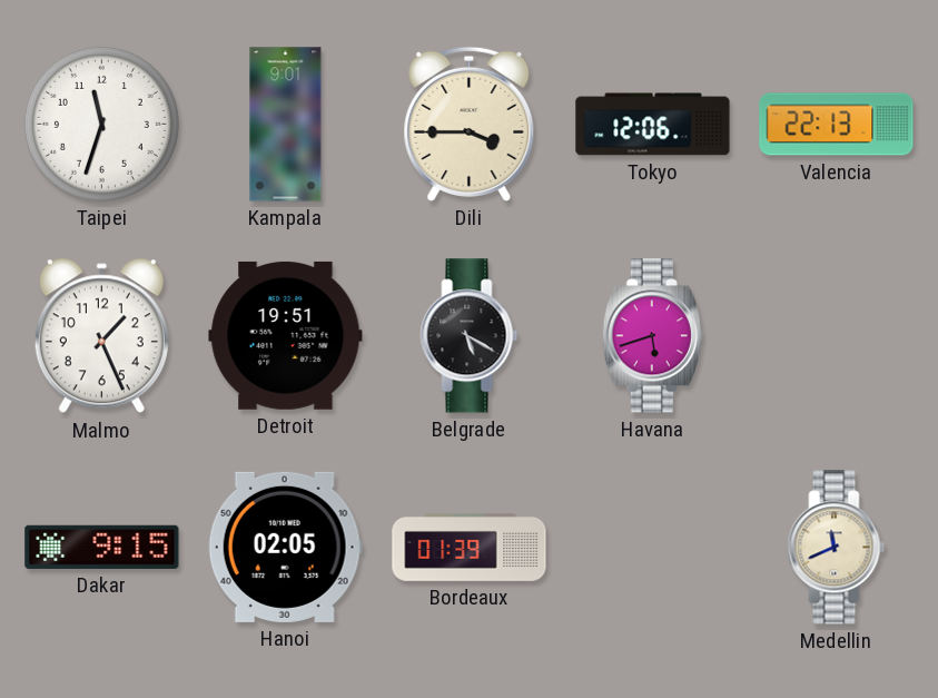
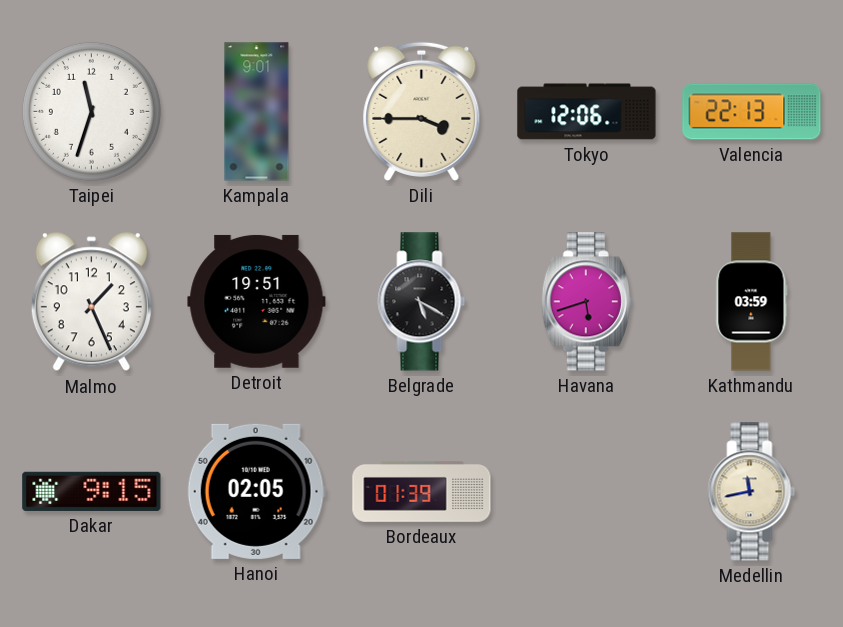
Kathmandu: none -> 03:59 (752, 302)
Medellin: 11:41 -> 11:43 (752, 492)
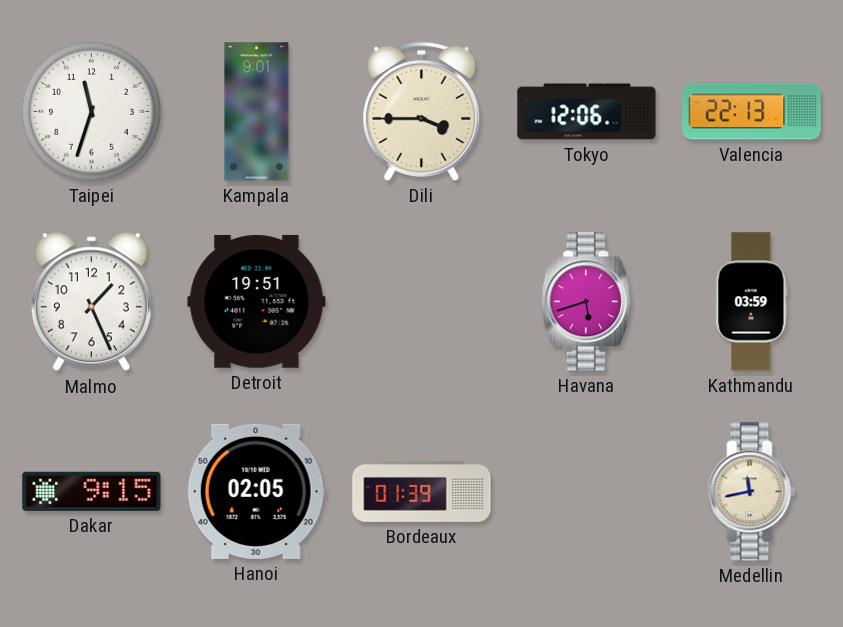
Belgrade: 5:20 -> none (422, 302)
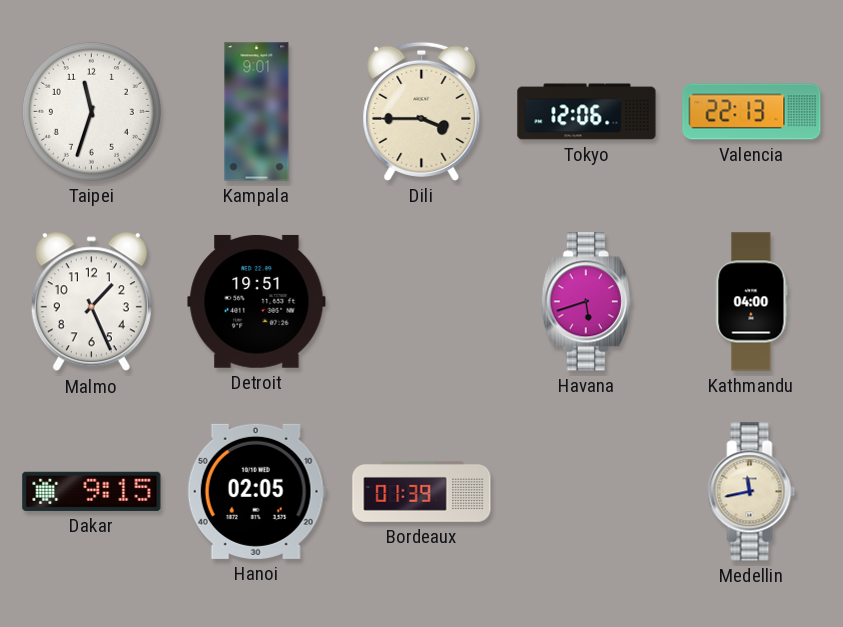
Kathmandu: 03:59 -> 04:00 (752, 302)
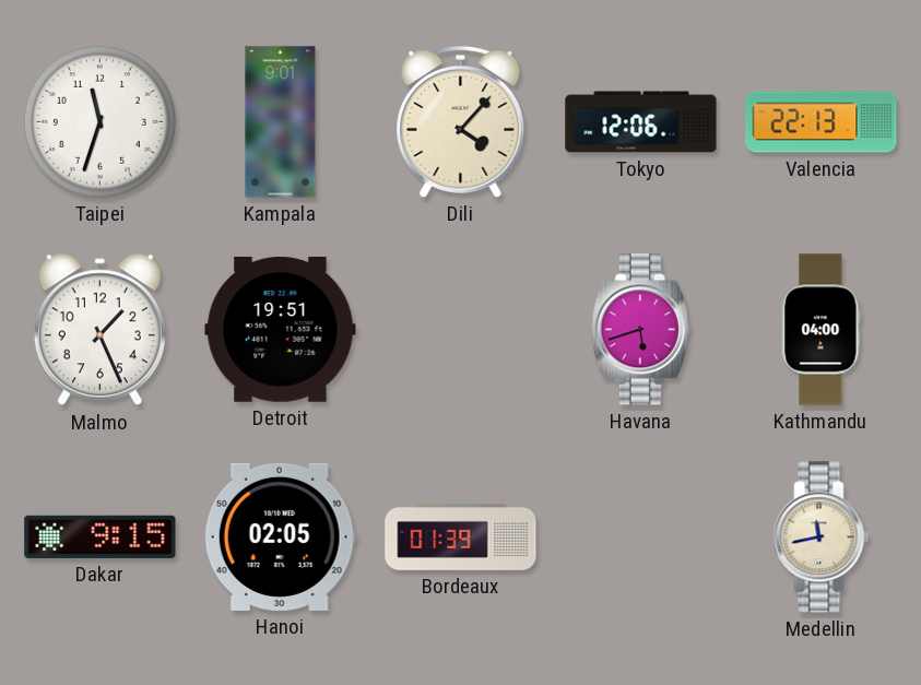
Dili: 3:45 -> 4:07 (461, 121)
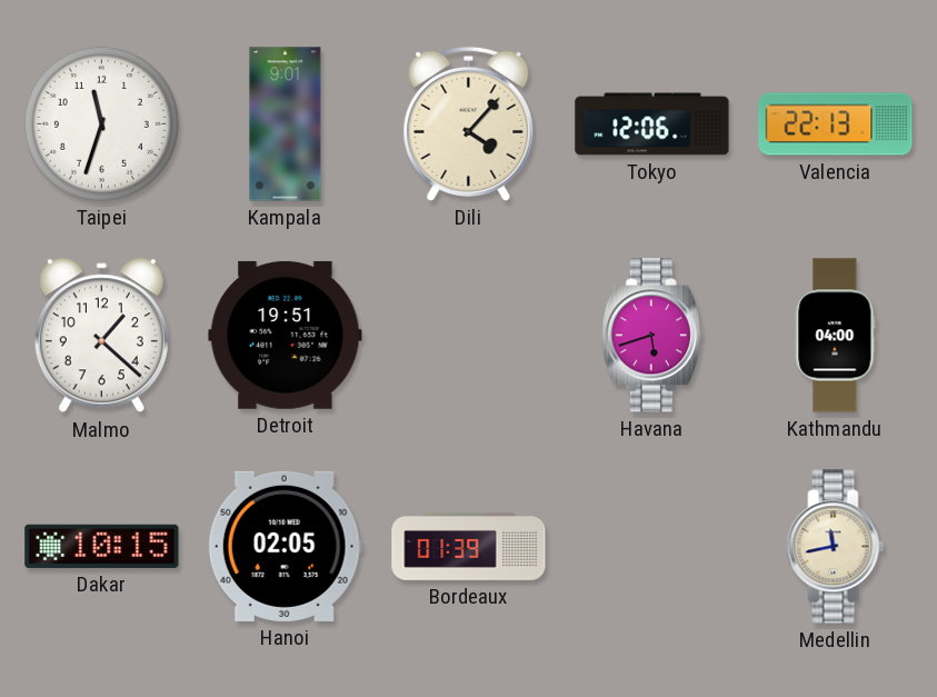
Malmo: 1:26 -> 1:22 (101, 336)
Dakar: 9:15 -> 10:15 (102, 546)
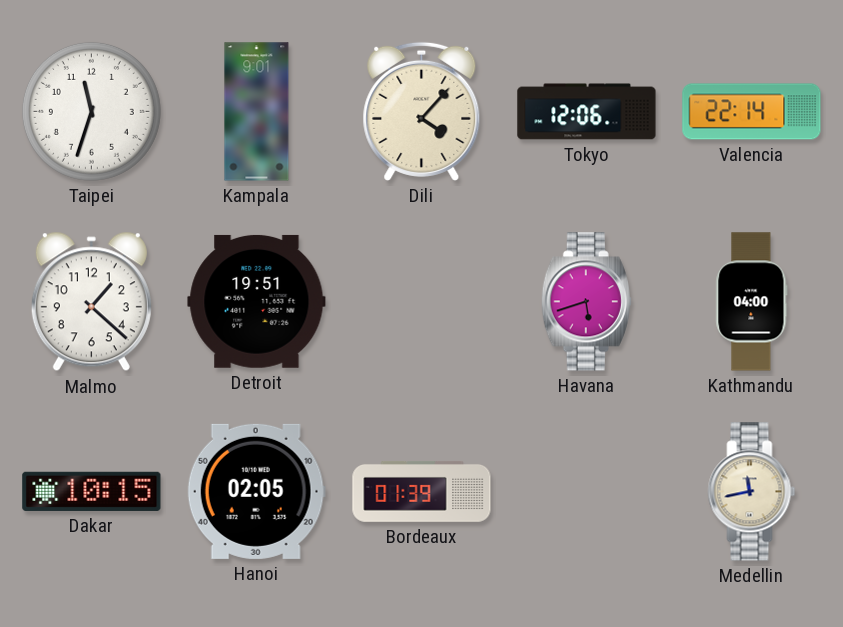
Valencia: 22:13 -> 22:14 (752, 112)
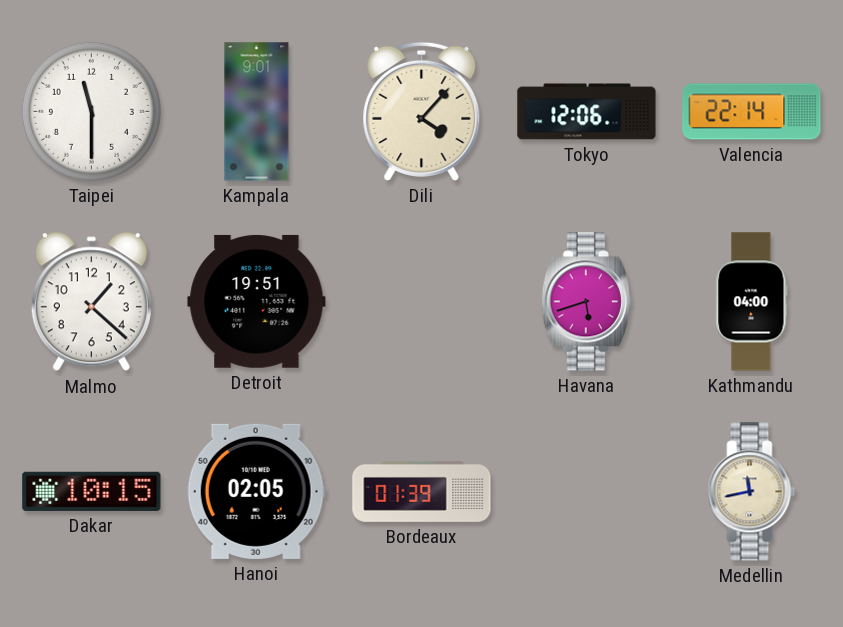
Taipei: 11:33 -> 11:30 (91, 111)
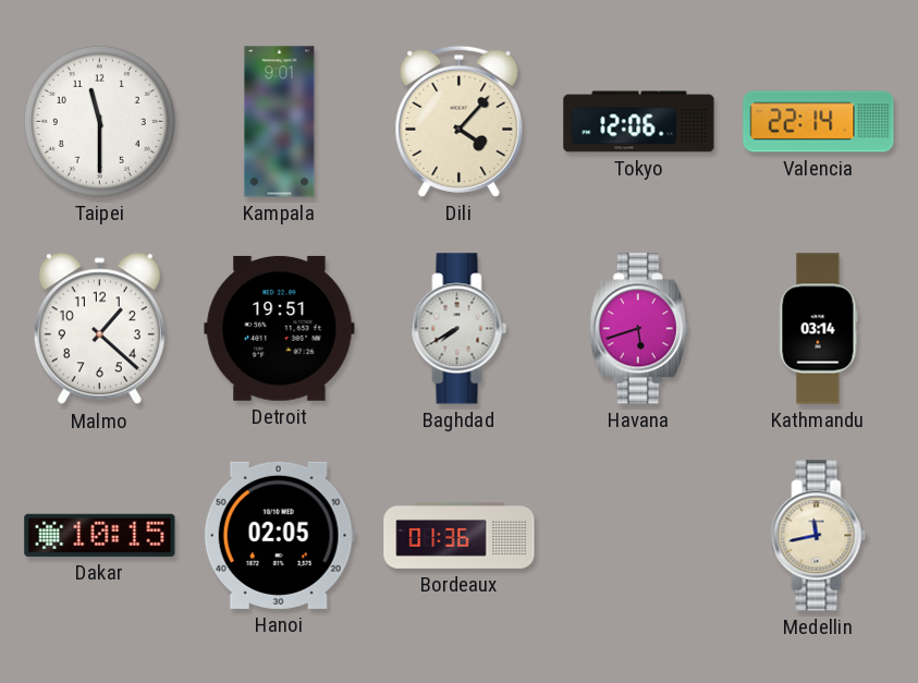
Baghdad: none -> 7:40 (460, 329)
Kathmandu: 04:00 -> 03:14 (819, 329)
Bordeaux: 01:39 -> 01:36 (460, 535)
